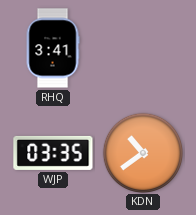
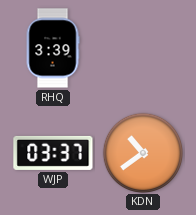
RHQ: 3:41 -> 3:39 (53, 48)
WJP: 03:35 -> 03:37 (53, 153)
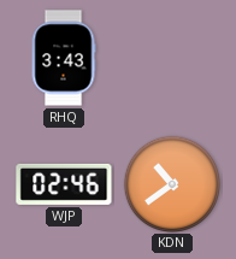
RHQ: 3:39 -> 3:43 (64, 58)
WJP: 03:37 -> 02:46 (64, 184)
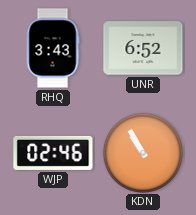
UNR: none -> 6:52 (143, 48)
KDN: 10:39 -> 10:55 (142, 152)
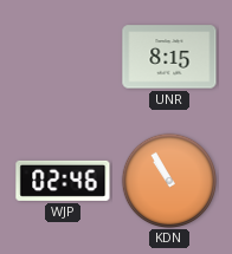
RHQ: 3:43 -> none (53, 48)
UNR: 6:52 -> 8:15 (169, 57)
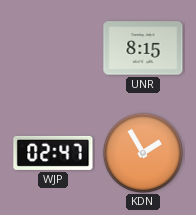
WJP: 02:46 -> 02:47 (53, 153)
KDN: 10:55 -> 1:55 (142, 152)
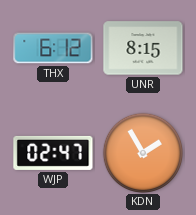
THX: none -> 6:12 (53, 48)
